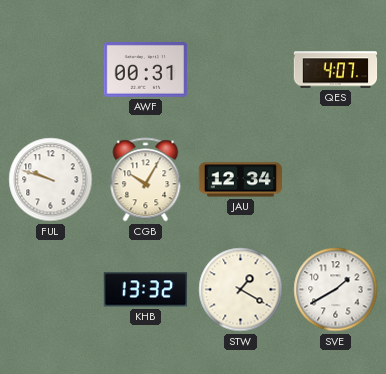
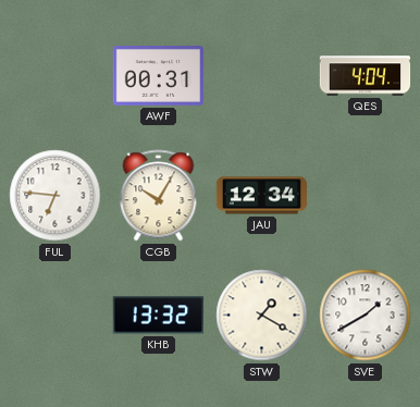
QES: 4:07 -> 4:04 (366, 76)
FUL: 9:48 -> 6:46 (55, 196)
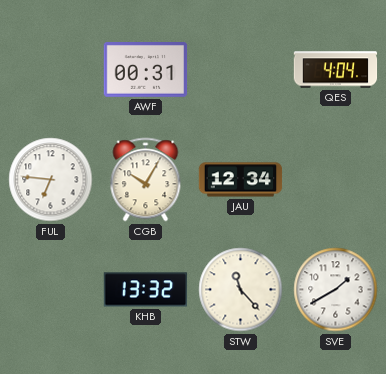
STW: 1:20 -> 11:23 (241, 290)
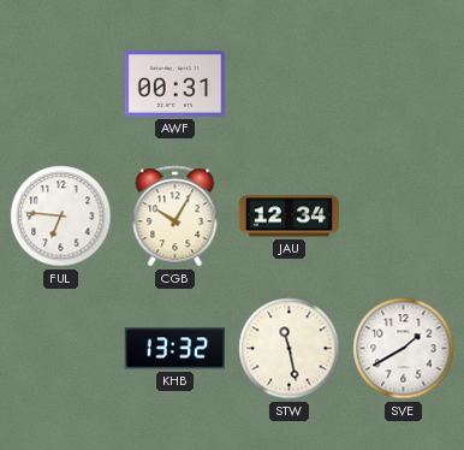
QES: 4:04 -> none (336, 70)
STW: 11:23 -> 11:28 (290, 349)
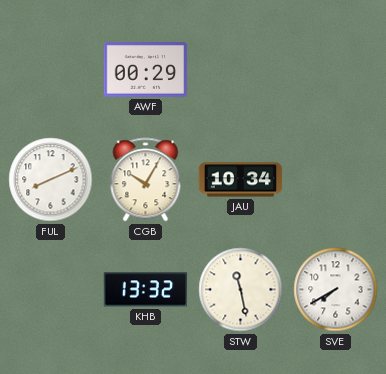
AWF: 00:31 -> 00:29 (146, 70)
FUL: 6:46 -> 8:11 (51, 180)
JAU: 12:34 -> 10:34 (241, 180)
SVE: 1:40 -> 7:40 (336, 290)
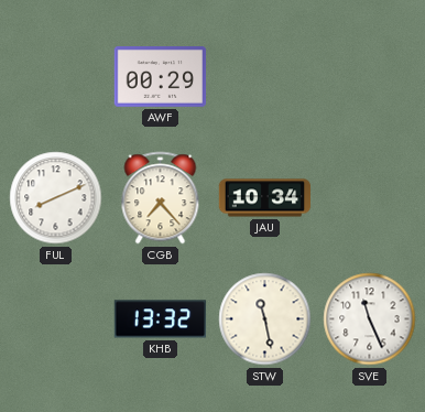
CGB: 10:05 -> 7:23 (161, 198)
SVE: 7:40 -> 11:26 (370, 319)
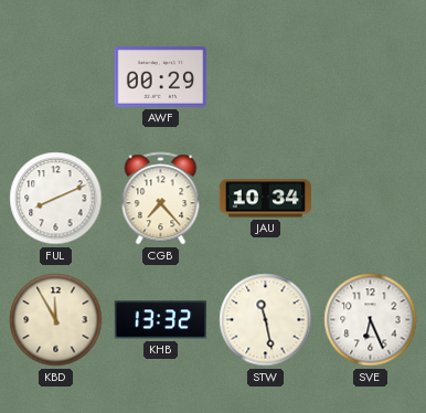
KBD: none -> 11:55 (56, 320)
SVE: 11:26 -> 6:26 (371, 320)
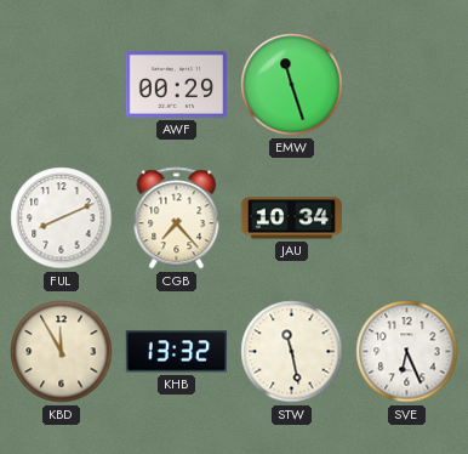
EMW: none -> 11:27 (292, 85)
